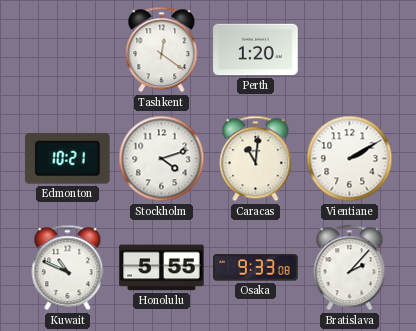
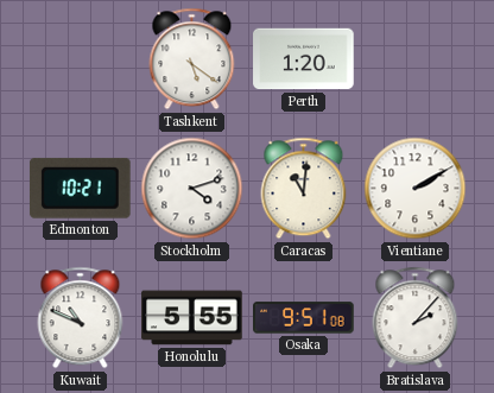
Tashkent: 12:21 -> 5:21 (192, 59)
Osaka: 9:33 -> 9:51 (304, 318)
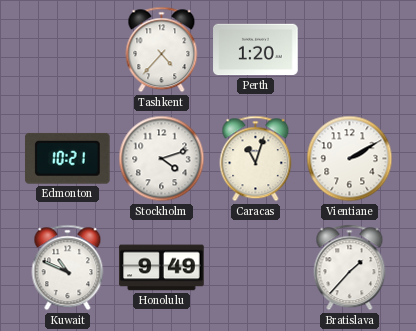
Tashkent: 5:21 -> 4:37 (162, 50)
Caracas: 11:01 -> 11:03 (256, 159)
Honolulu: 5:55 -> 9:49 (162, 268)
Osaka: 9:51 -> none (304, 318)
Bratislava: 2:07 -> 1:37 (350, 268)
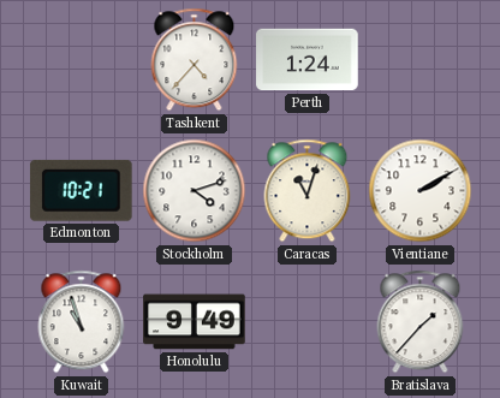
Perth: 1:20 -> 1:24 (308, 60)
Kuwait: 10:49 -> 10:57 (82, 322)
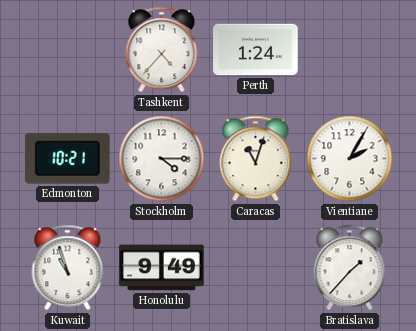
Stockholm: 4:12 -> 4:15 (162, 159)
Vientiane: 2:10 -> 2:05 (350, 159)
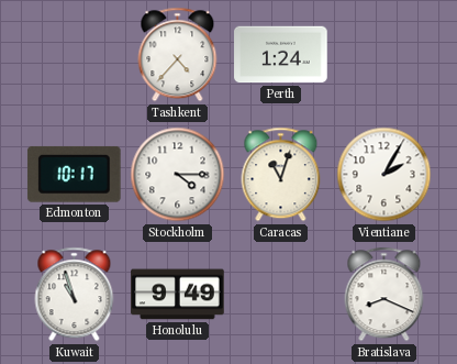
Edmonton: 10:21 -> 10:17 (74, 174)
Bratislava: 1:37 -> 8:19 (384, 295)
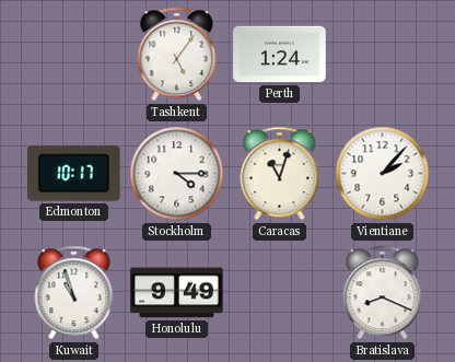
Tashkent: 4:37 -> 5:06 (177, 55)
Vientiane: 2:05 -> 2:07 (383, 174)
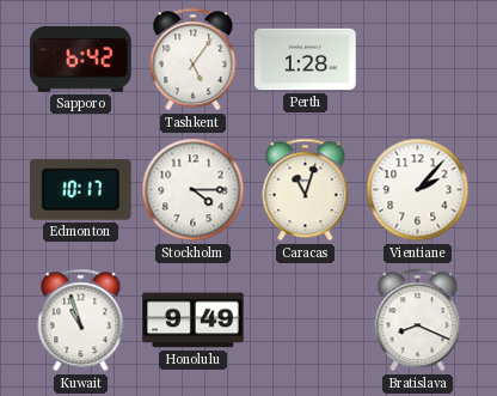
Sapporo: none -> 6:42 (81, 60)
Perth: 1:24 -> 1:28 (306, 60)
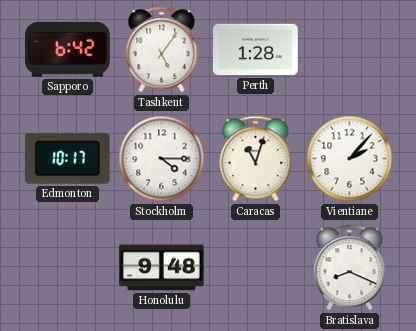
Kuwait: 10:57 -> none (81, 321)
Honolulu: 9:49 -> 9:48 (162, 268)
